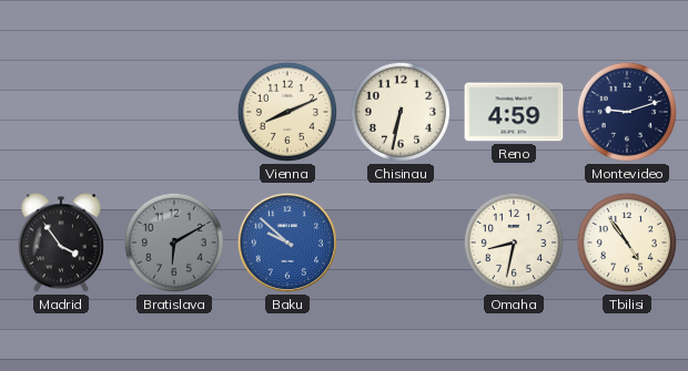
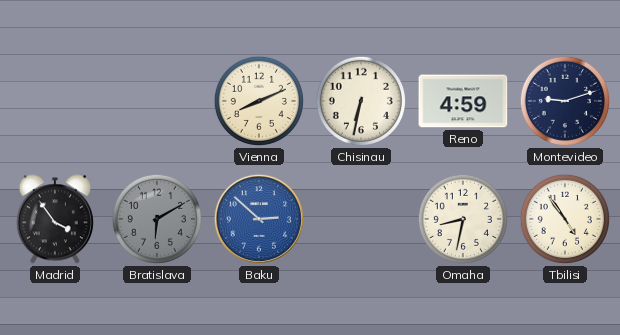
Baku: 9:52 -> 2:52 (259, 219)
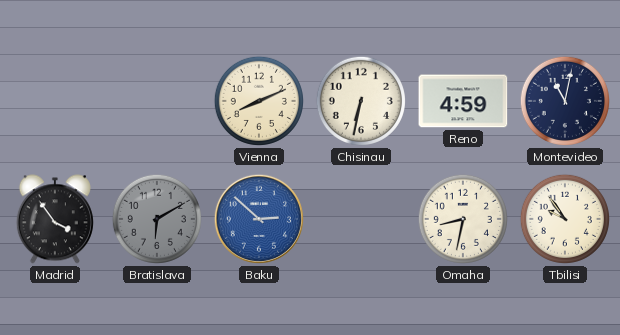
Montevideo: 9:12 -> 11:02 (565, 101)
Tbilisi: 4:54 -> 9:54 (565, 219)
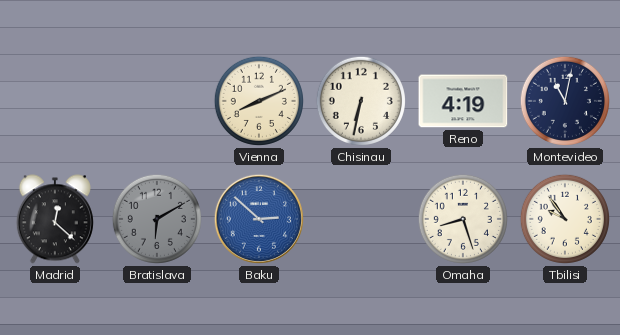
Reno: 4:59 -> 4:19 (463, 101)
Madrid: 3:54 -> 12:22 (55, 219)
Omaha: 8:32 -> 8:27 (463, 219)
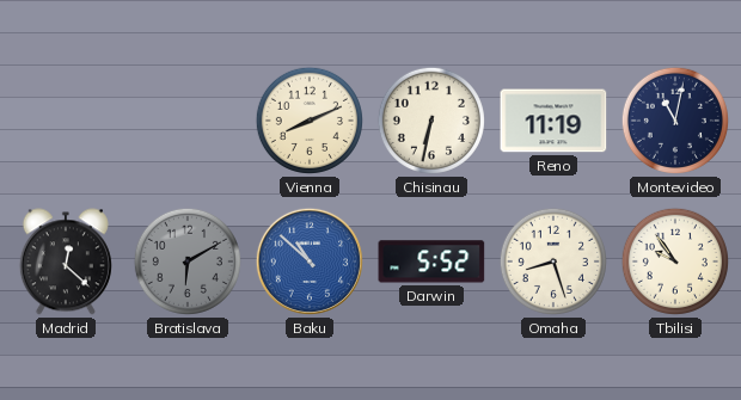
Reno: 4:19 -> 11:19 (553, 121)
Baku: 2:52 -> 10:52 (310, 261)
Darwin: none -> 5:52 (431, 261)
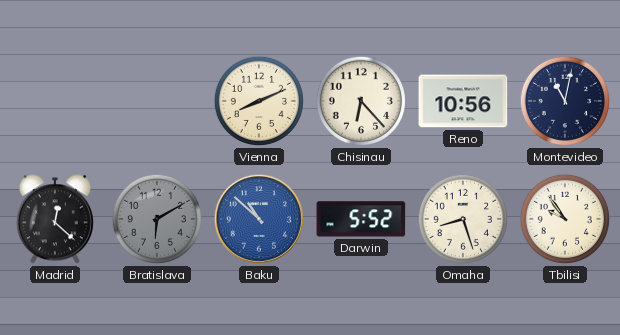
Chisinau: 6:32 -> 6:23 (361, 101)
Reno: 11:19 -> 10:56 (463, 101)
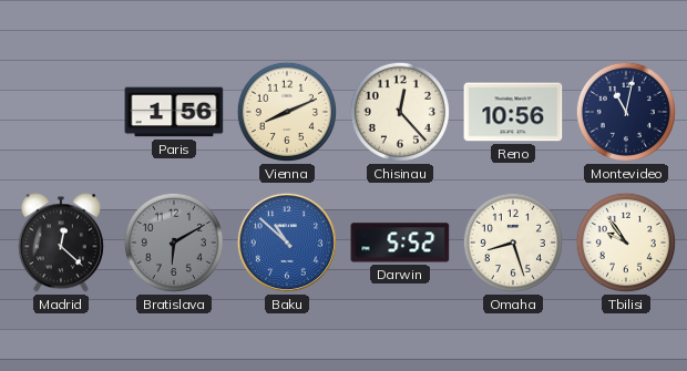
Paris: none -> 1:56 (174, 112)
Chisinau: 6:23 -> 12:23 (400, 112)
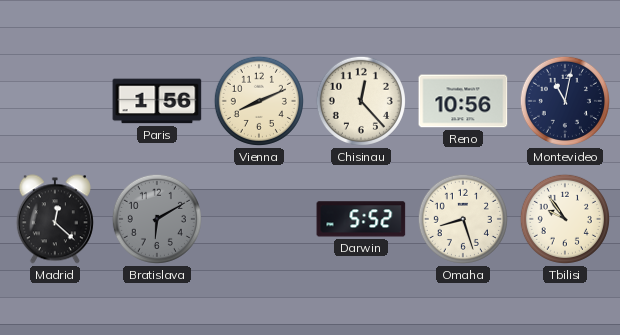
Baku: 10:52 -> none (287, 243)
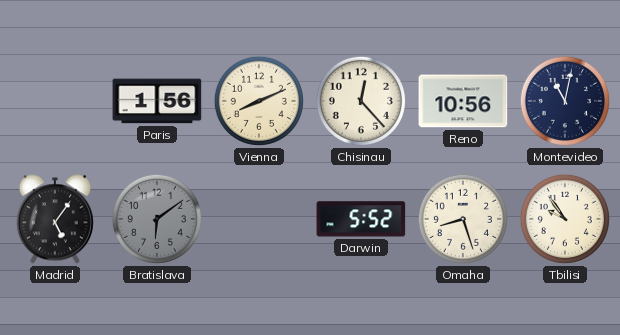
Madrid: 12:22 -> 5:06 (55, 219)
Bratislava: 6:10 -> 6:09 (157, 219)
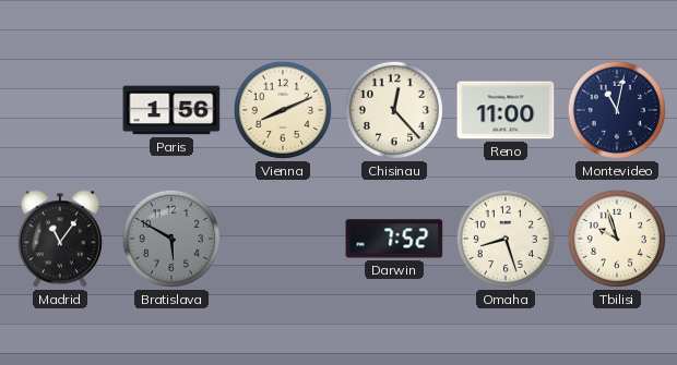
Reno: 10:56 -> 11:00 (506, 110)
Madrid: 5:06 -> 11:06 (60, 239)
Bratislava: 6:09 -> 5:50 (171, 239)
Darwin: 5:52 -> 7:52 (394, 239)
Tbilisi: 9:54 -> 9:57 (617, 239)
